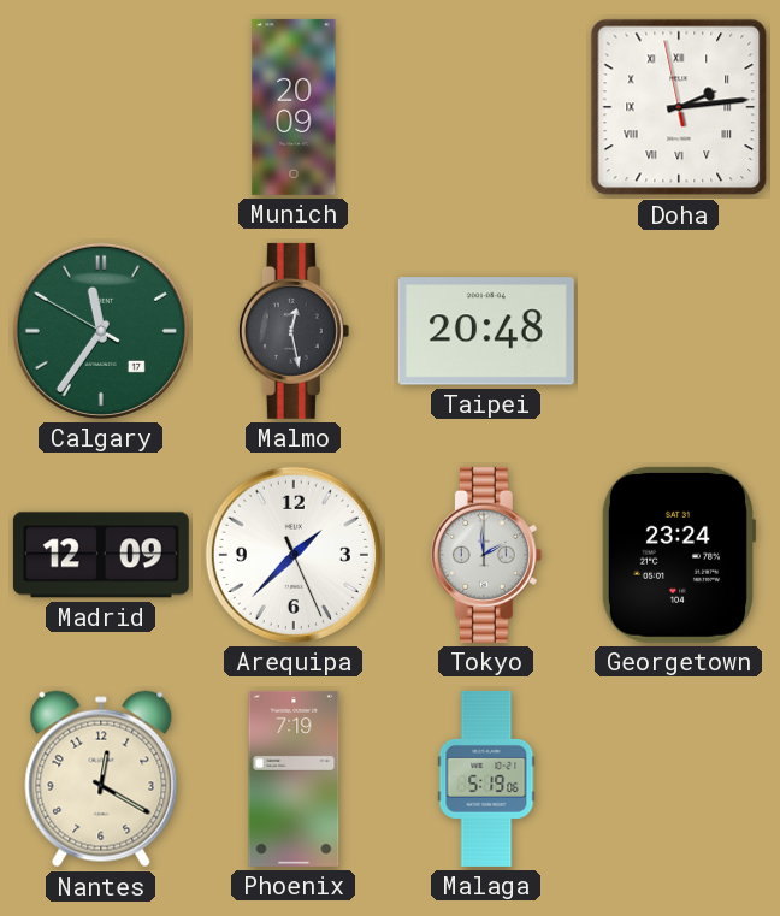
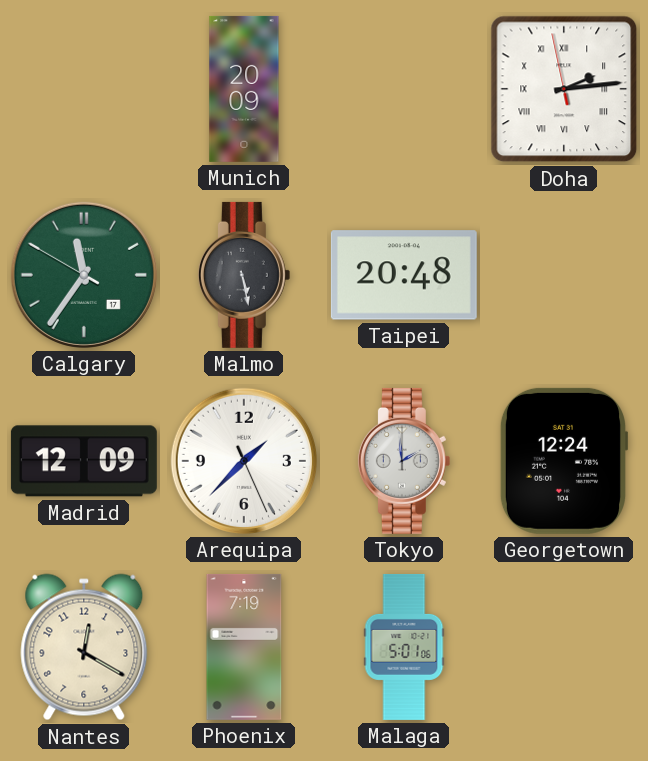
Malmo: 12:28 -> 5:28 (244, 275)
Georgetown: 23:24 -> 12:24 (563, 461)
Malaga: 5:19 -> 5:01 (404, 647)
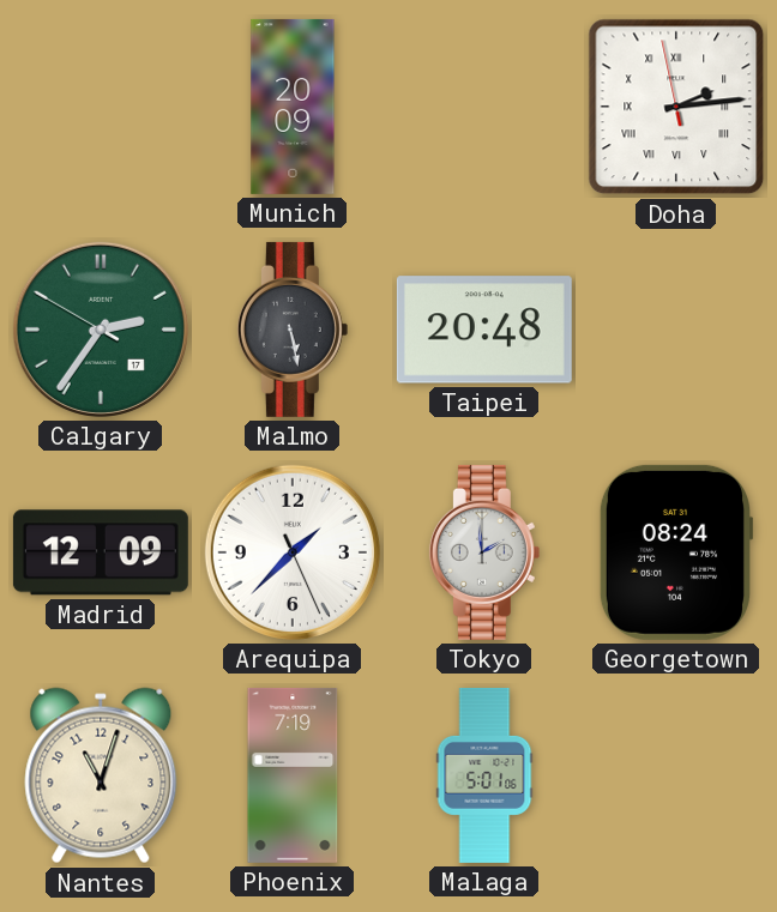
Calgary: 11:35 -> 2:35 (101, 330)
Georgetown: 12:24 -> 08:24 (675, 552)
Nantes: 12:20 -> 11:03 (101, 775)
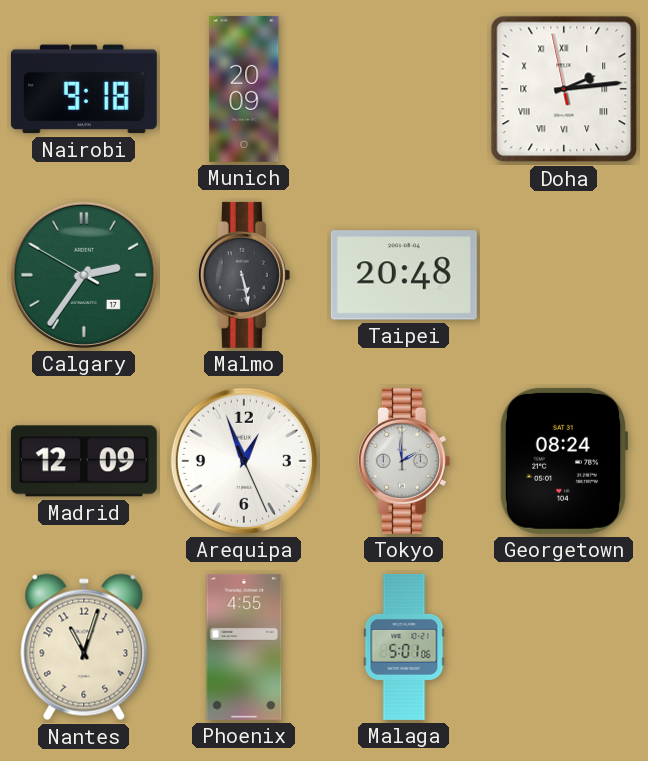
Nairobi: none -> 9:18 (84, 89)
Arequipa: 1:37 -> 12:56 (244, 461)
Phoenix: 7:19 -> 4:55 (244, 647)
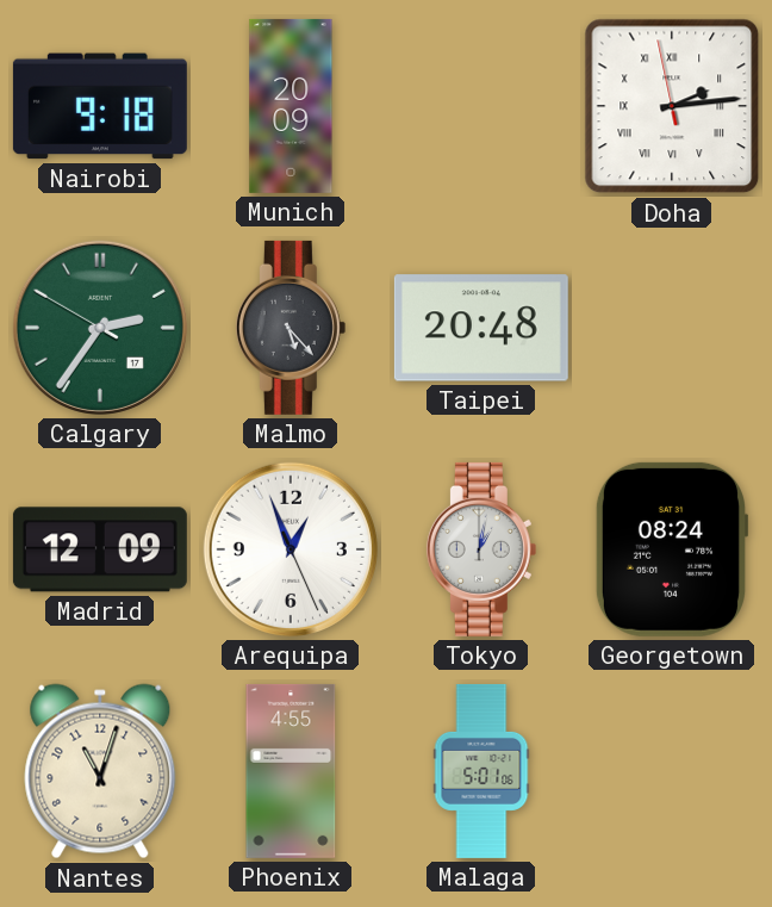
Malmo: 5:28 -> 5:23 (291, 328)
Tokyo: 1:59 -> 1:02 (481, 549)
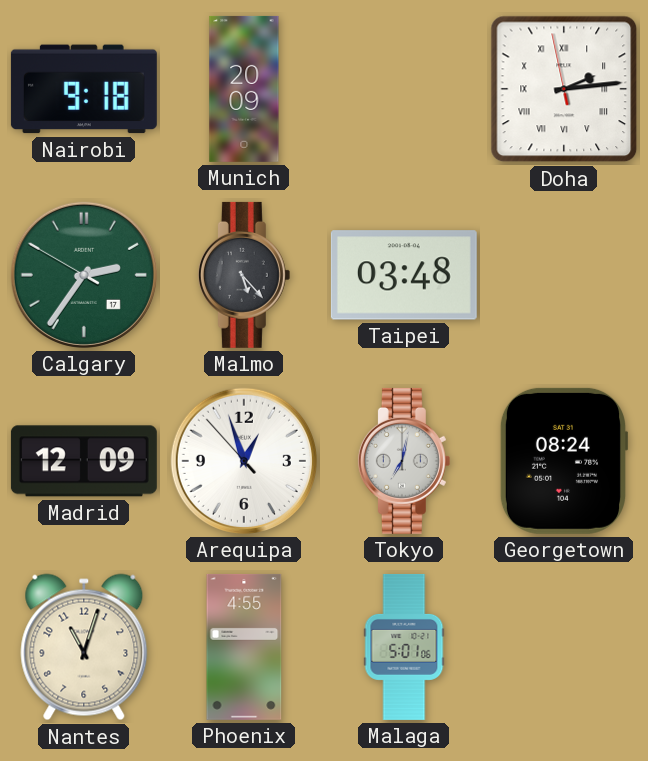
Taipei: 20:48 -> 03:48 (404, 275)
Arequipa: 12:56:26 -> 12:56:53 (244, 461)
Tokyo: 1:02 -> 7:02 (404, 461)
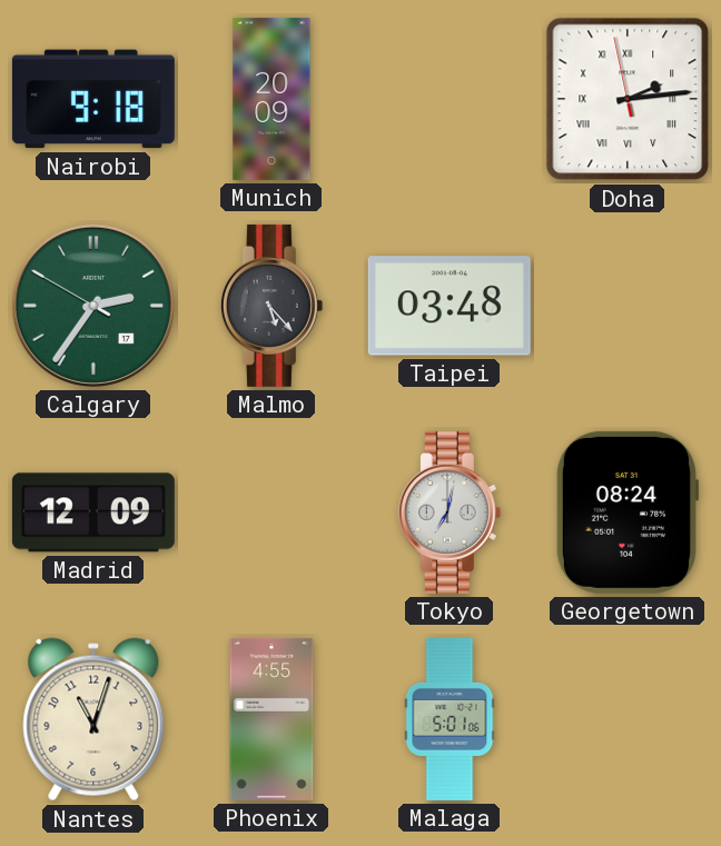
Arequipa: 12:56 -> none (244, 461)
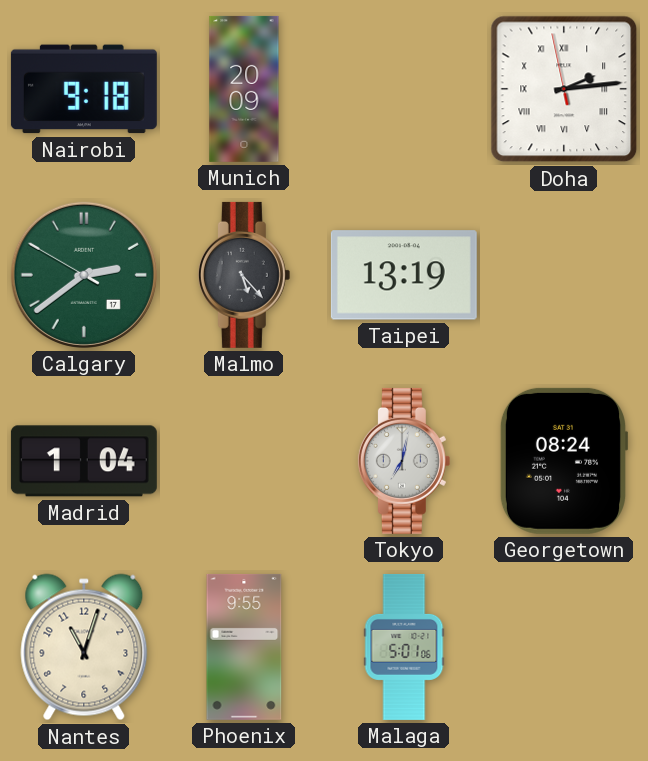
Calgary: 2:35 -> 2:38 (84, 275)
Taipei: 03:48 -> 13:19 (404, 275)
Madrid: 12:09 -> 1:04 (84, 461)
Phoenix: 4:55 -> 9:55 (244, 647)
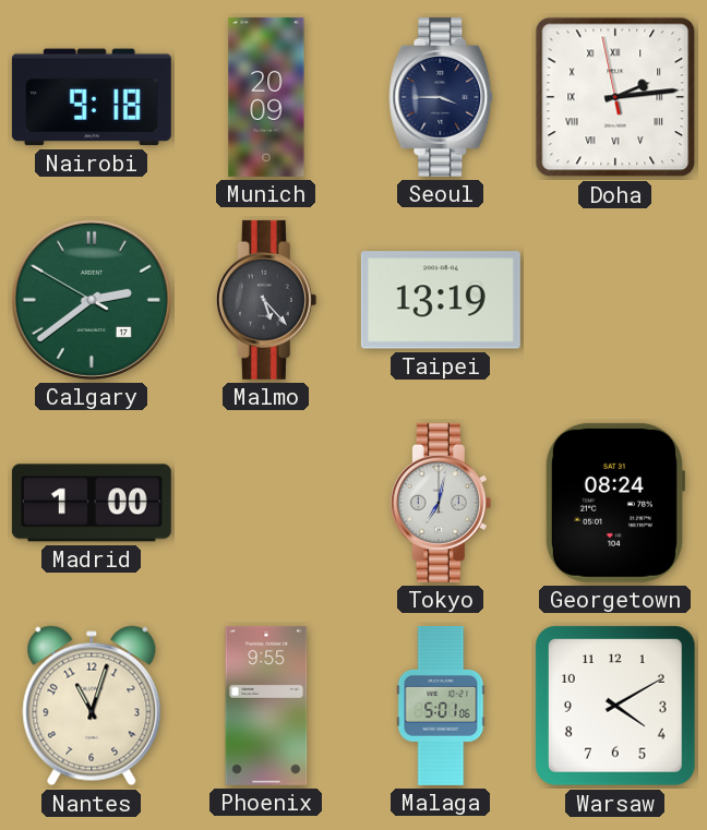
Seoul: none -> 3:45 (441, 97)
Madrid: 1:04 -> 1:00 (92, 503)
Warsaw: none -> 4:10 (616, 707)
